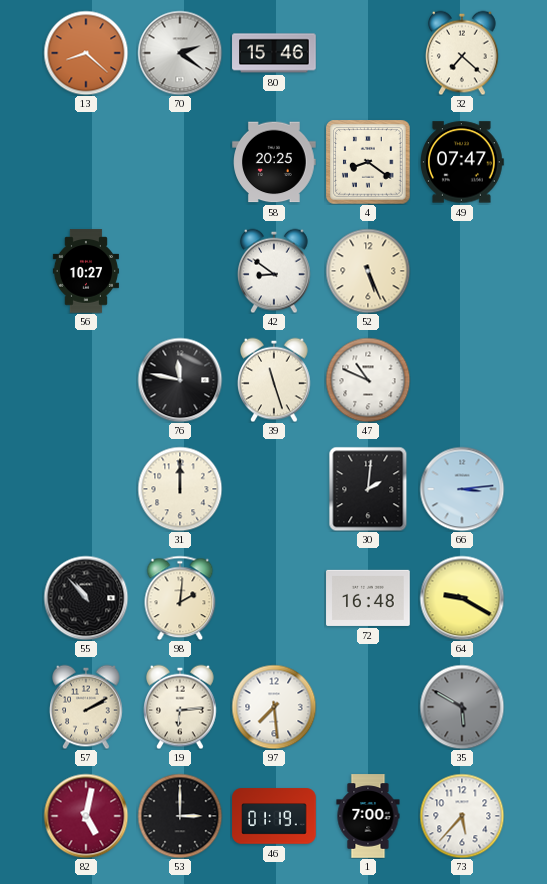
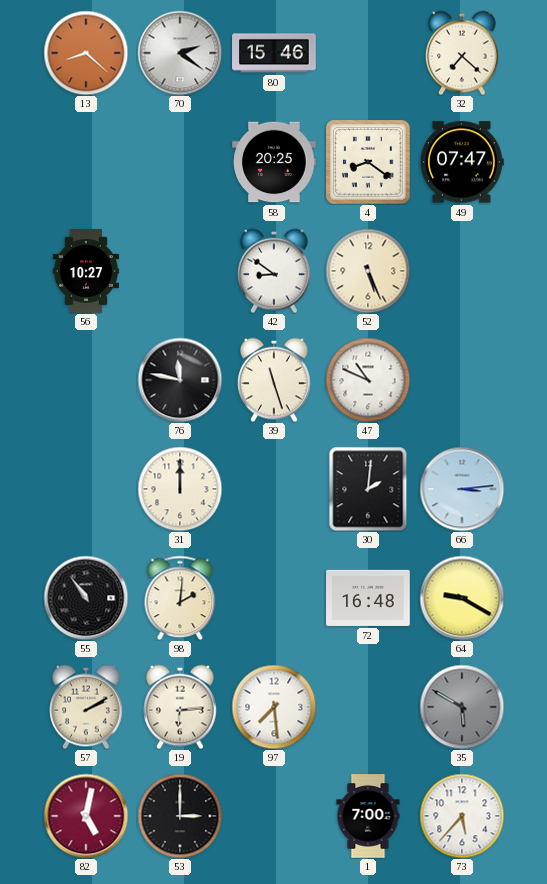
55: 10:53 -> 10:54 (86, 598)
46: 01:19 -> none (274, 816)
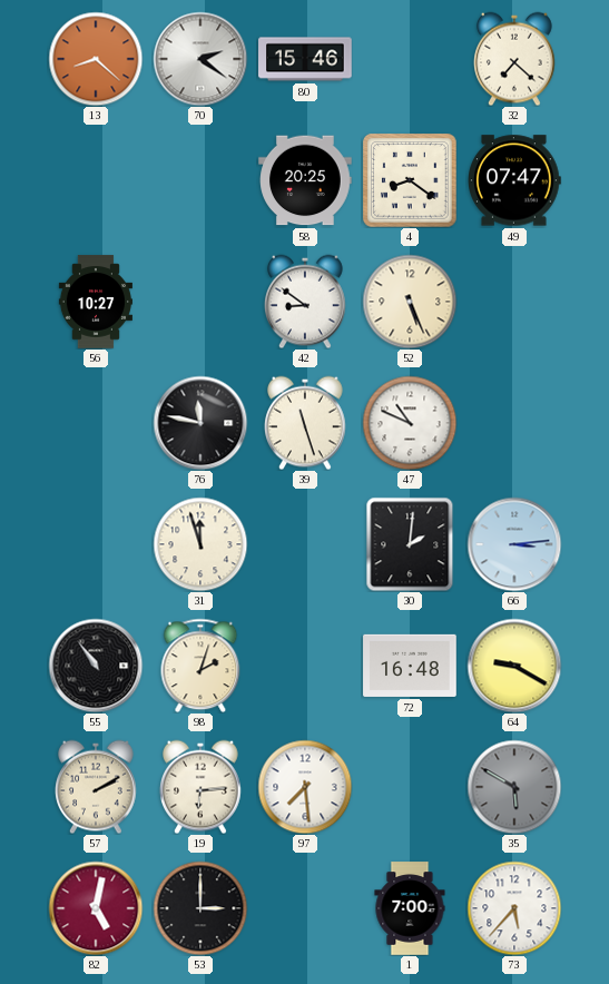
31: 12:00 -> 11:57 (200, 544)
98: 2:01 -> 2:03 (200, 666)
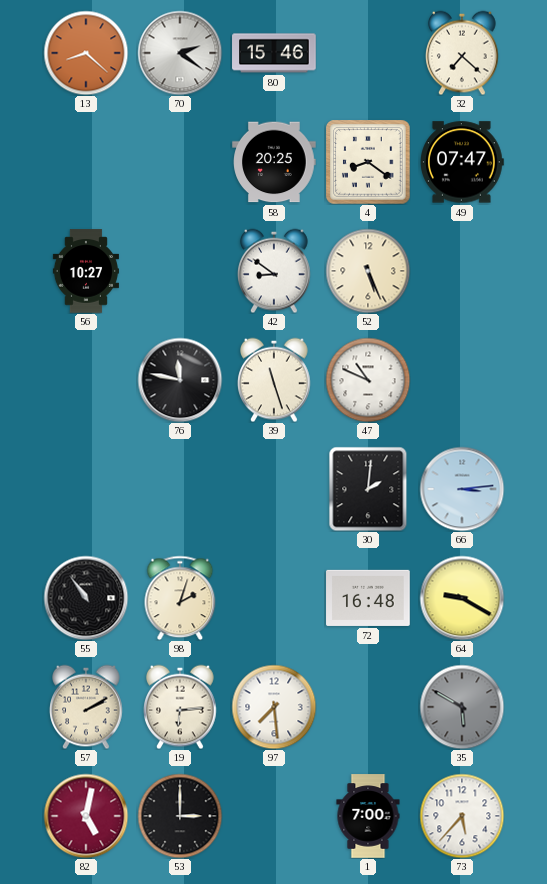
31: 11:57 -> none (200, 544)
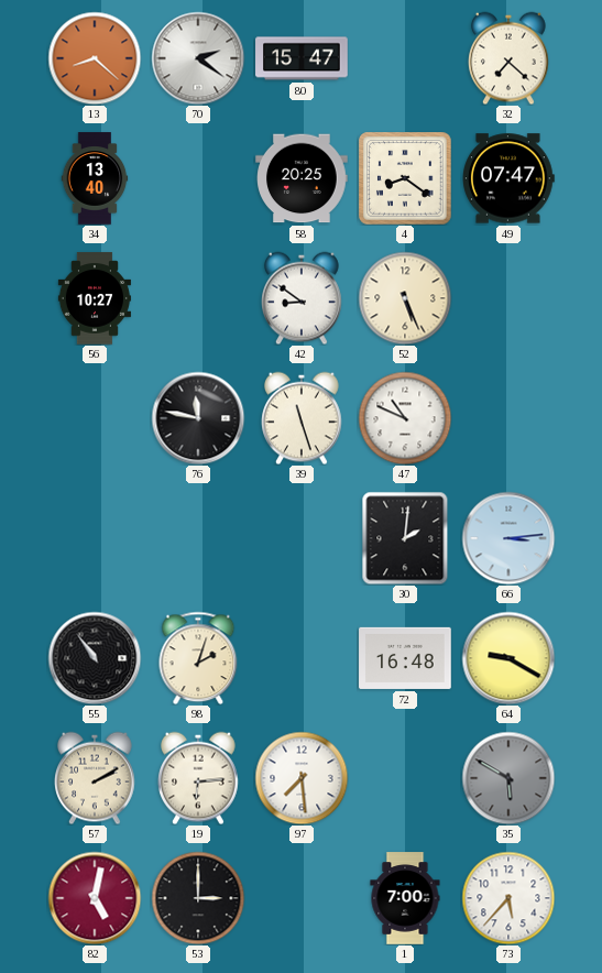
80: 15:46 -> 15:47 (302, 58)
34: none -> 13:40 (95, 178)
